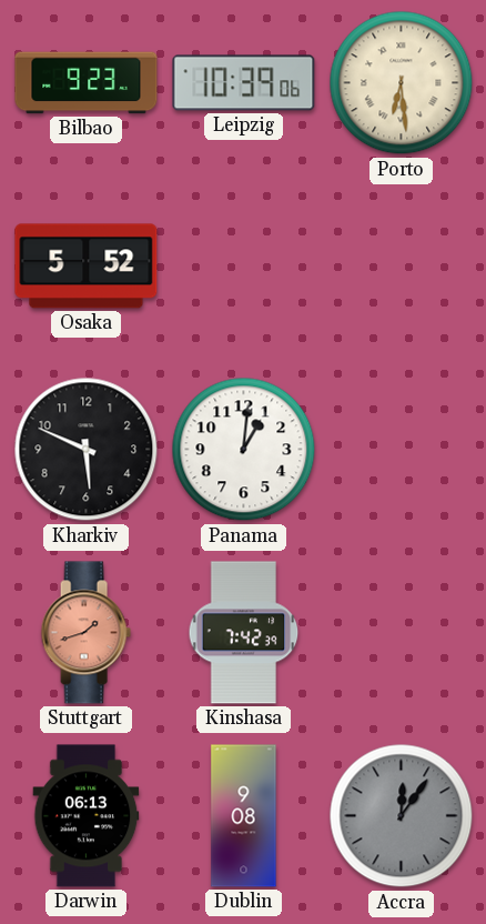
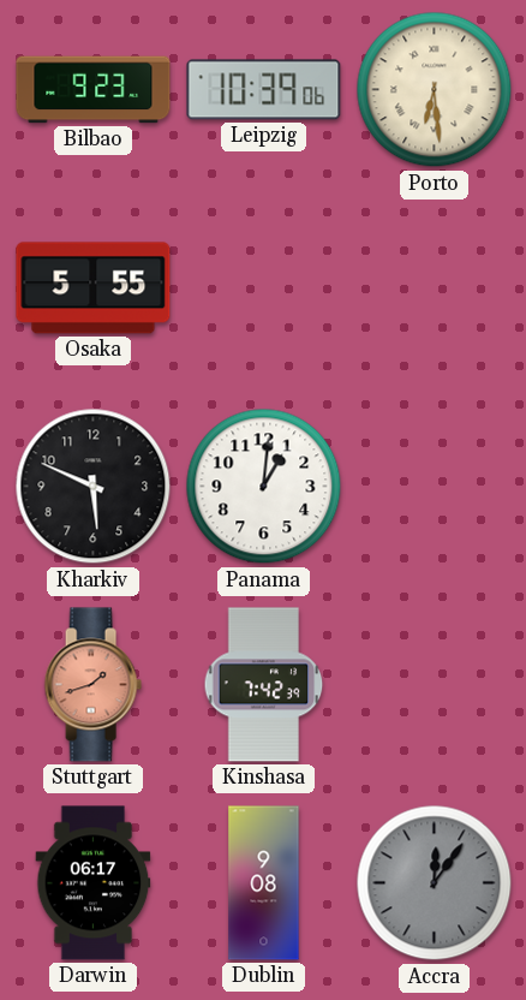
Osaka: 5:52 -> 5:55 (94, 288)
Darwin: 06:13 -> 06:17 (94, 883)
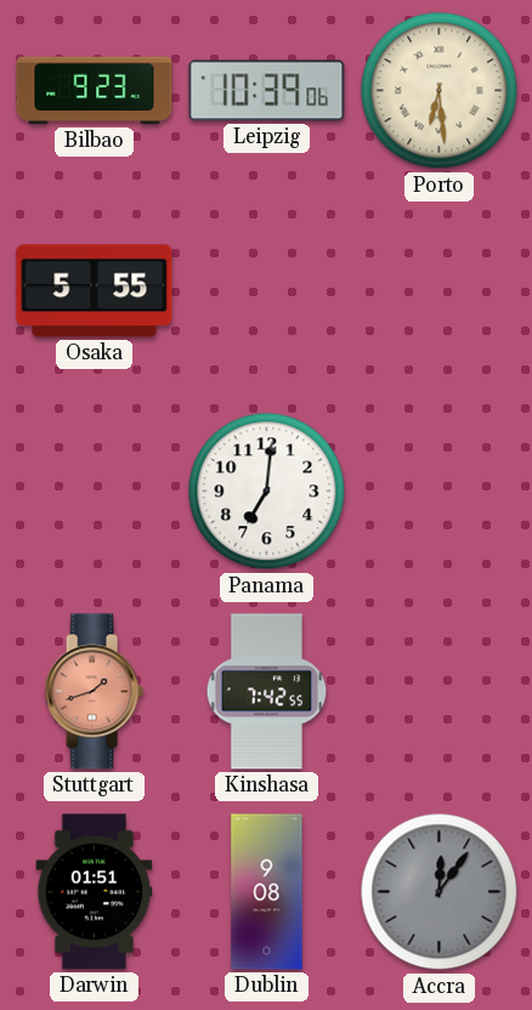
Kharkiv: 5:49 -> none (94, 487)
Panama: 1:01 -> 7:01 (267, 492)
Kinshasa: 7:42:39 -> 7:42:55 (267, 692)
Darwin: 06:17 -> 01:51 (95, 892)
